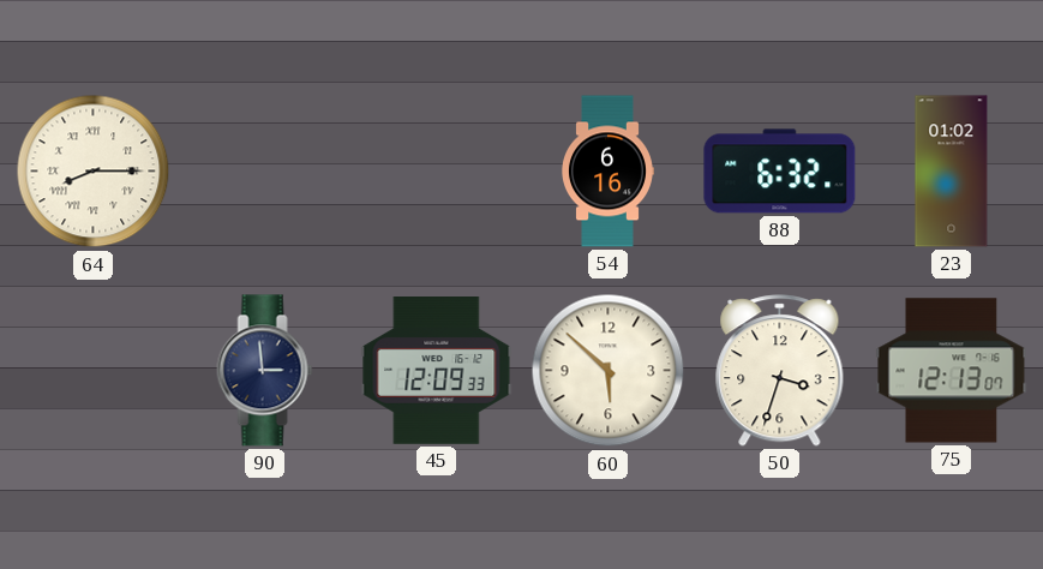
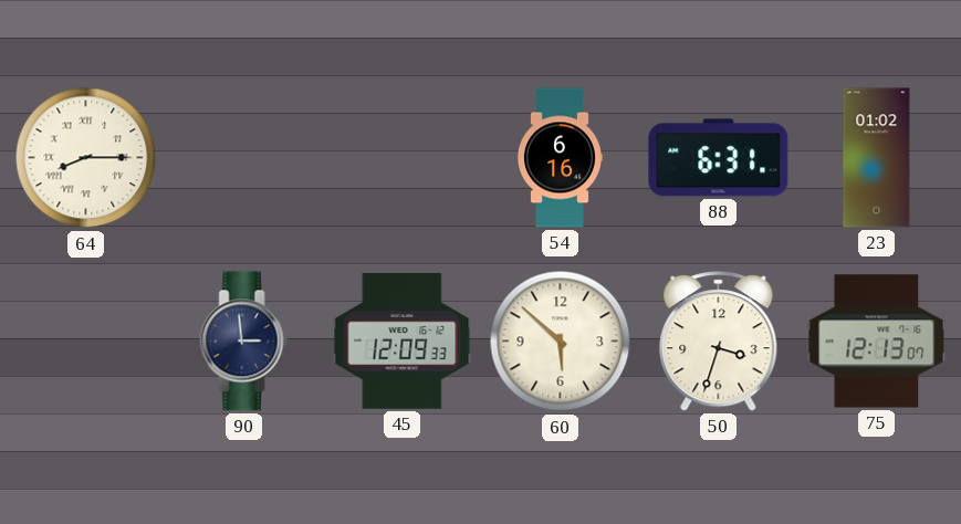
88: 6:32 -> 6:31 (719, 158)
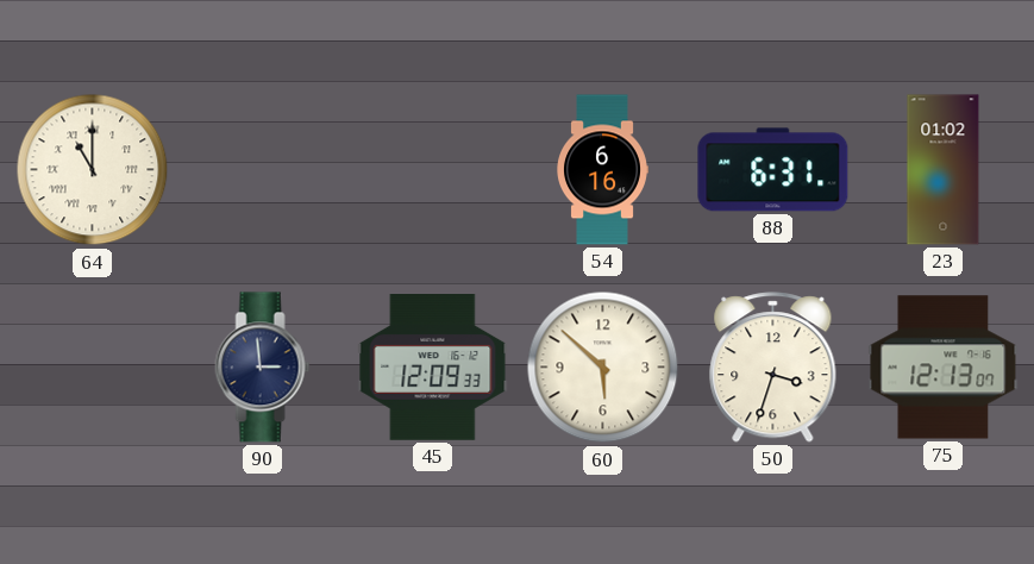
64: 8:15 -> 11:00 (93, 170)
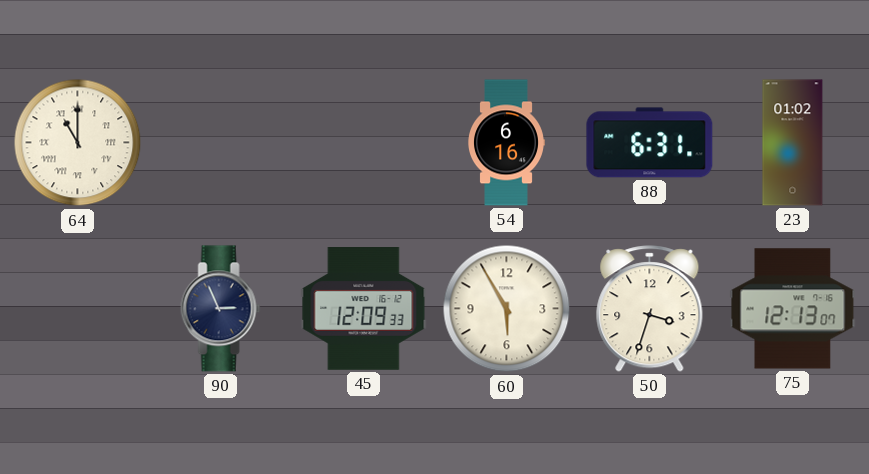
90: 2:59 -> 2:56 (221, 309)
60: 5:52 -> 5:55 (507, 309)
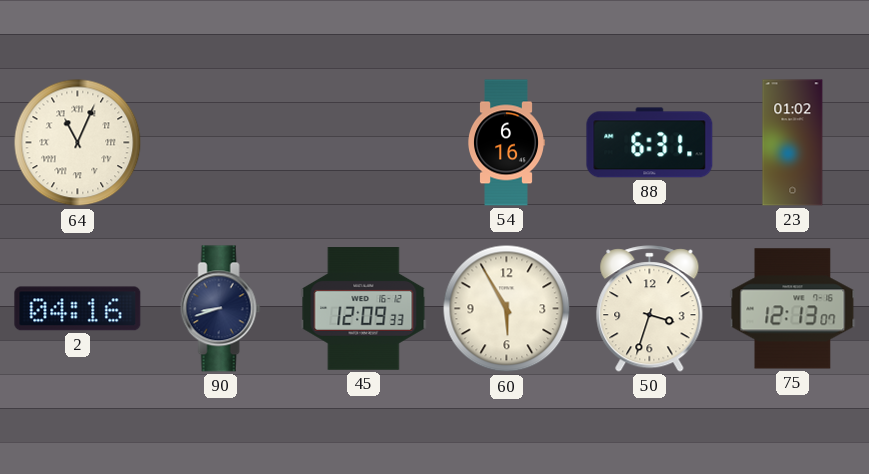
64: 11:00 -> 11:04 (78, 143)
2: none -> 04:16 (78, 309)
90: 2:56 -> 8:42 (221, 309)
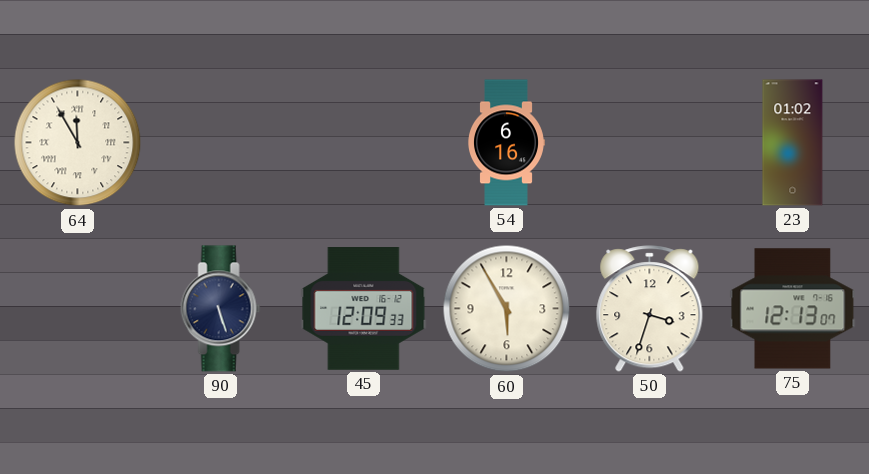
64: 11:04 -> 11:55 (78, 143)
88: 6:31 -> none (650, 143)
2: 04:16 -> none (78, 309)
90: 8:42 -> 5:27 (221, 309)
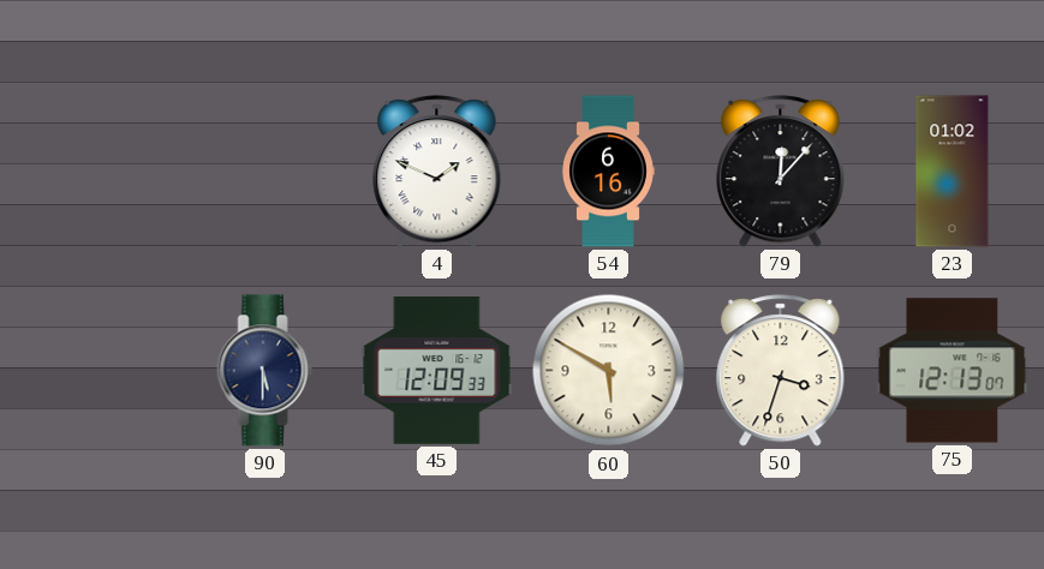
64: 11:55 -> none (78, 143)
4: none -> 1:49 (437, 172)
79: none -> 12:07 (781, 172)
90: 5:27 -> 5:30 (266, 371)
60: 5:55 -> 5:50 (609, 371)
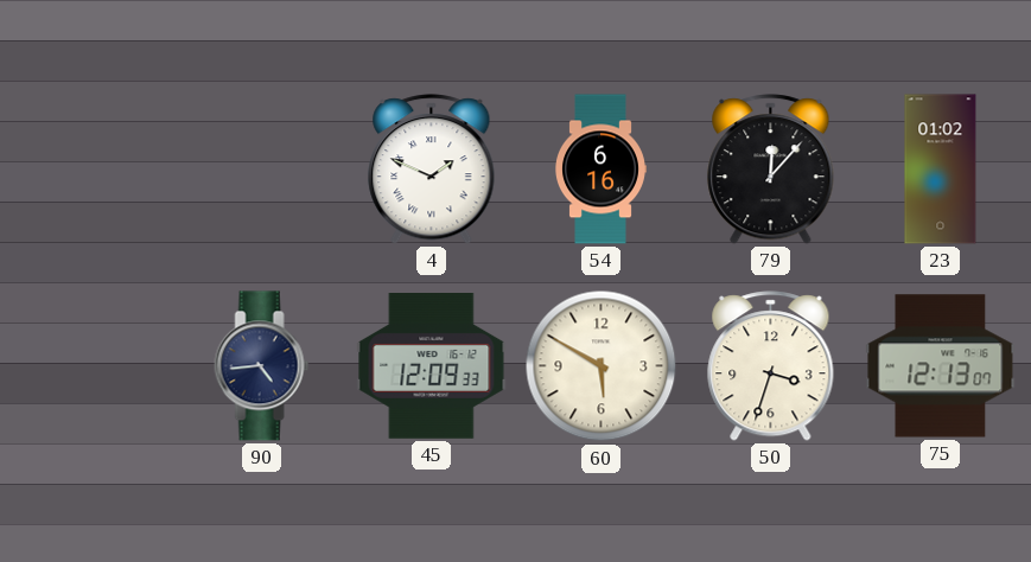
90: 5:30 -> 4:44 (262, 366)
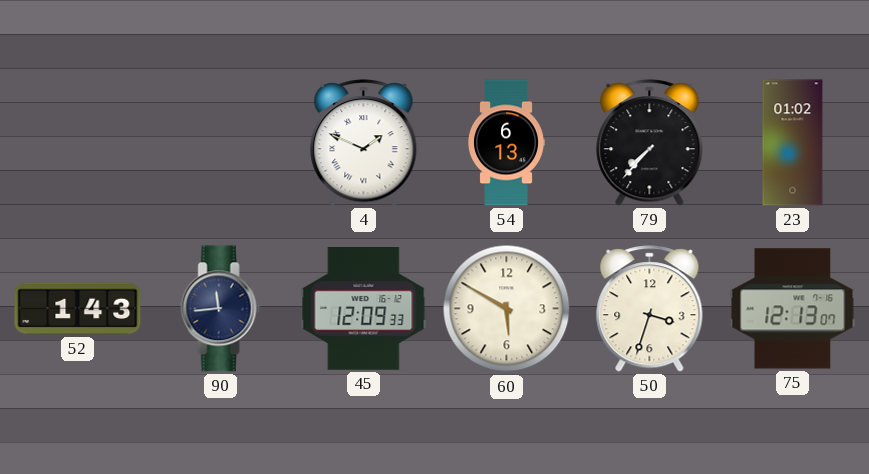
54: 6:16 -> 6:13 (507, 143)
79: 12:07 -> 7:37 (650, 143)
52: none -> 1:43 (78, 309)
90: 4:44 -> 11:44 (221, 309)
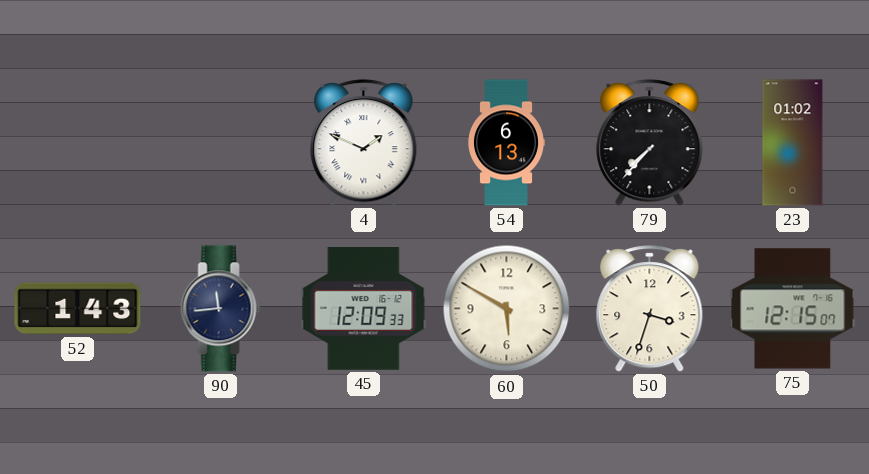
75: 12:13 -> 12:15 (793, 309)
